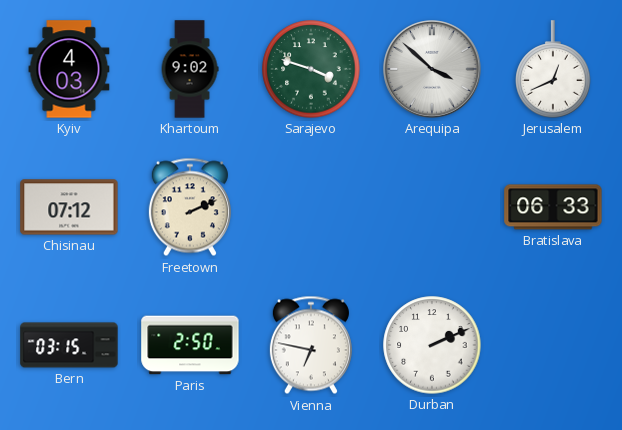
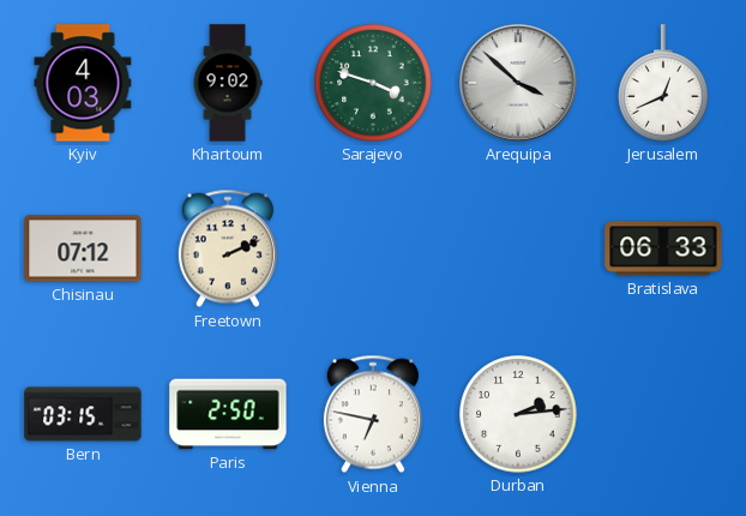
Durban: 2:11 -> 2:14 (518, 414)
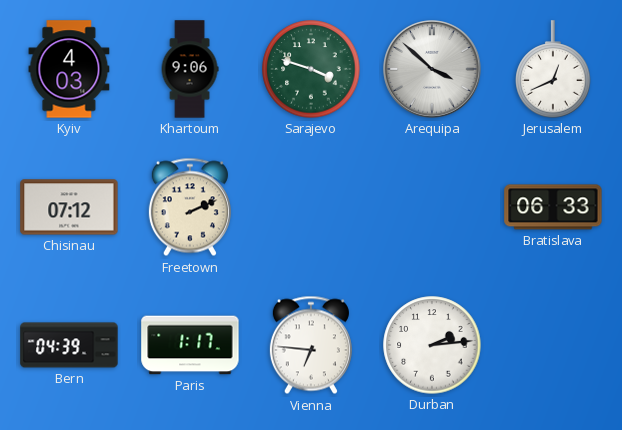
Khartoum: 9:02 -> 9:06 (190, 69)
Bern: 03:15 -> 04:39 (69, 345)
Paris: 2:50 -> 1:17 (190, 345)
Vienna: 6:47 -> 6:46 (311, 345)
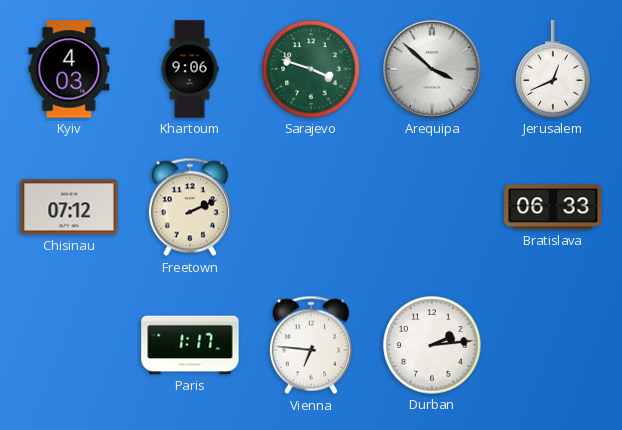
Bern: 04:39 -> none (69, 345)
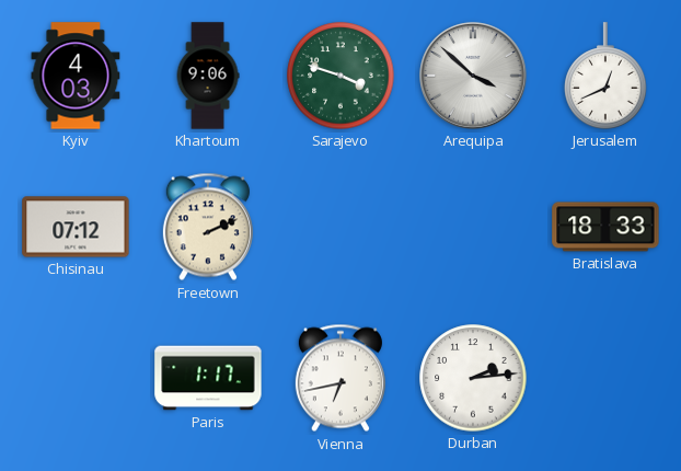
Bratislava: 06:33 -> 18:33 (605, 227)
Vienna: 6:46 -> 6:43 (340, 378)
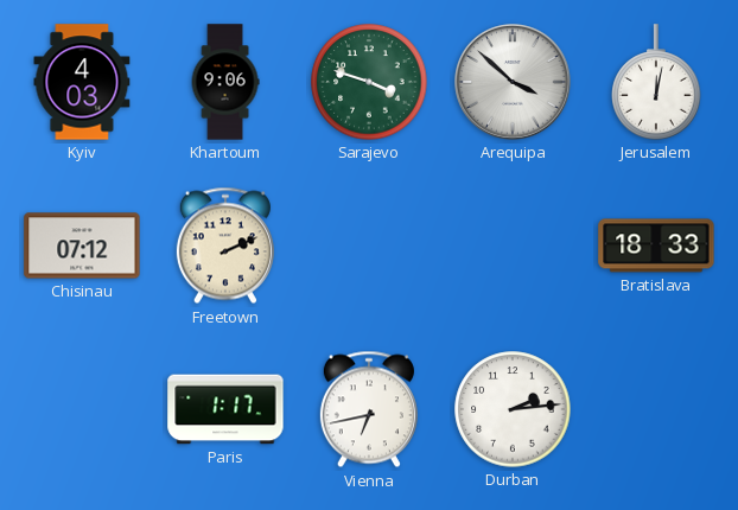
Jerusalem: 12:41 -> 12:02 (656, 82)
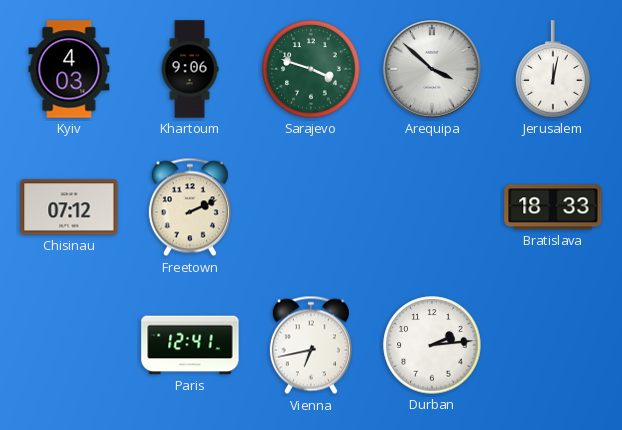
Paris: 1:17 -> 12:41 (190, 345)
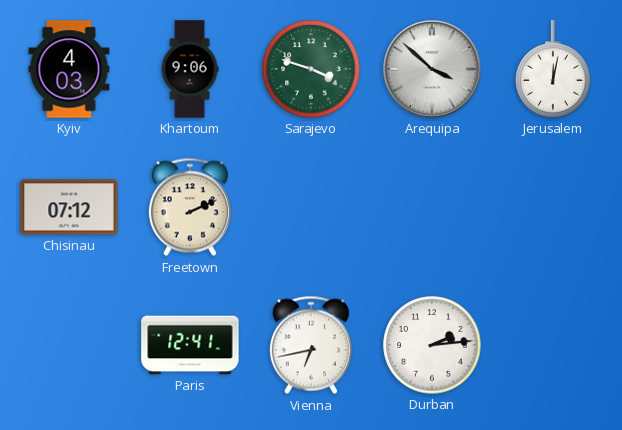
Bratislava: 18:33 -> none (553, 207)
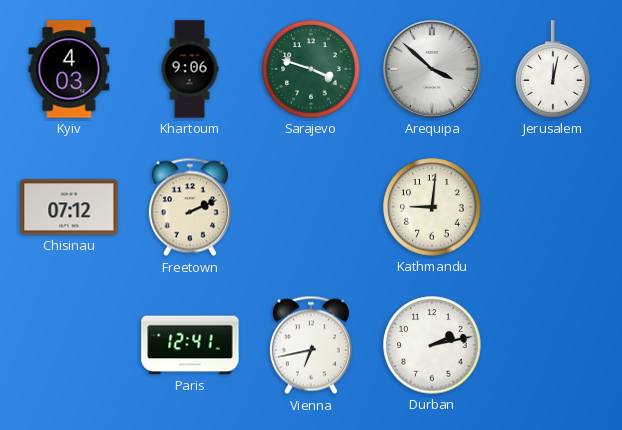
Kathmandu: none -> 9:01 (432, 207)
Durban: 2:14 -> 2:13 (432, 345)
